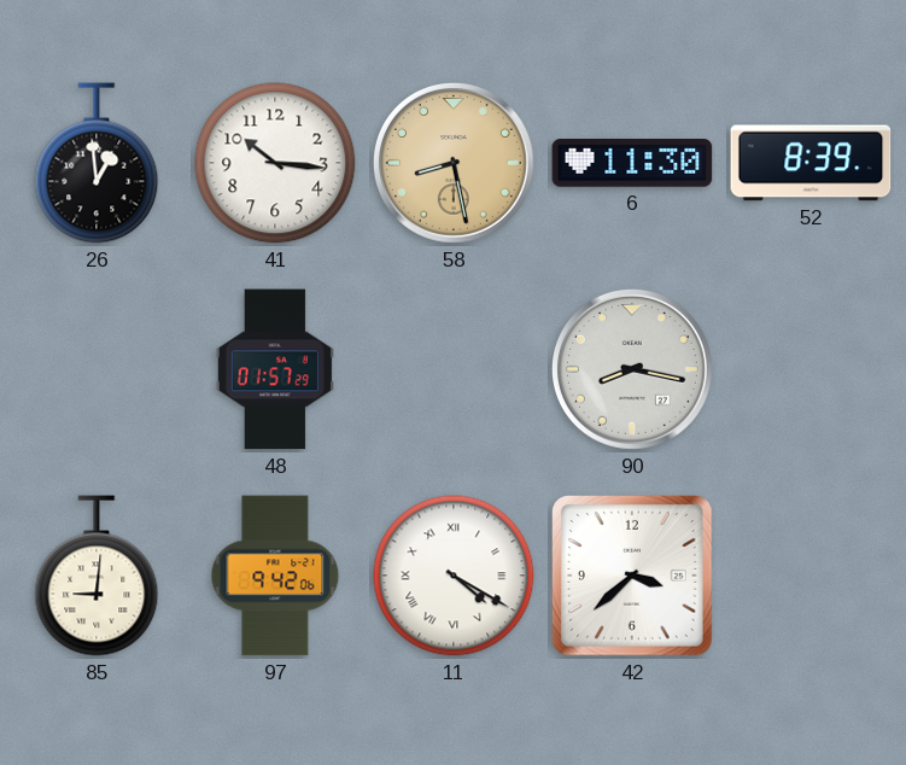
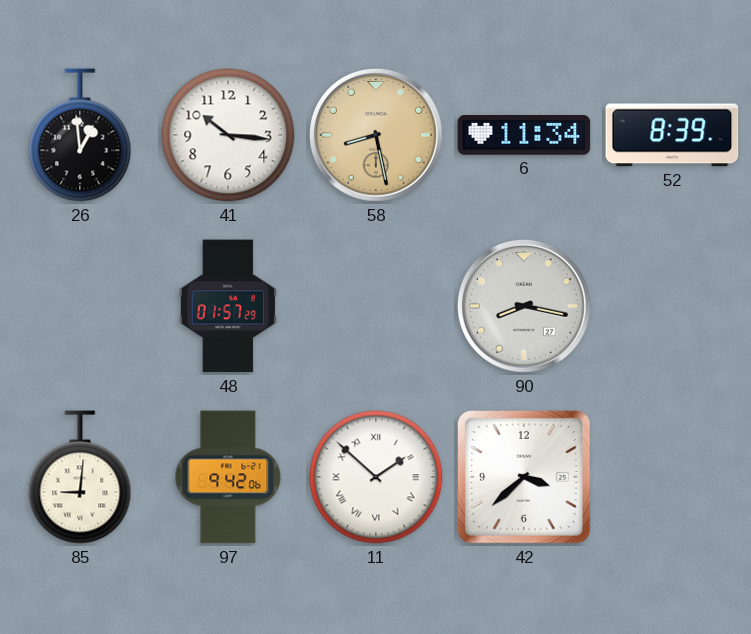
6: 11:30 -> 11:34 (524, 135)
11: 4:20 -> 1:52 (376, 477)
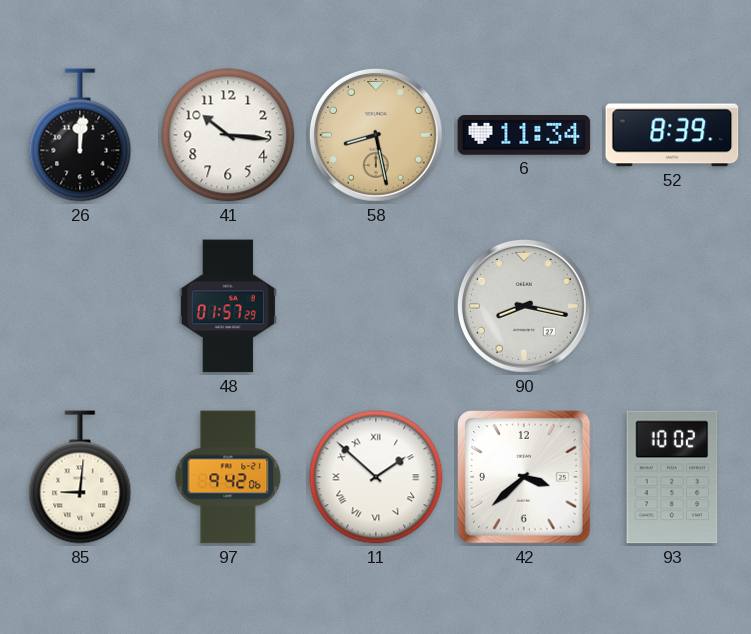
26: 12:59 -> 12:01 (80, 135)
93: none -> 10:02 (672, 477)
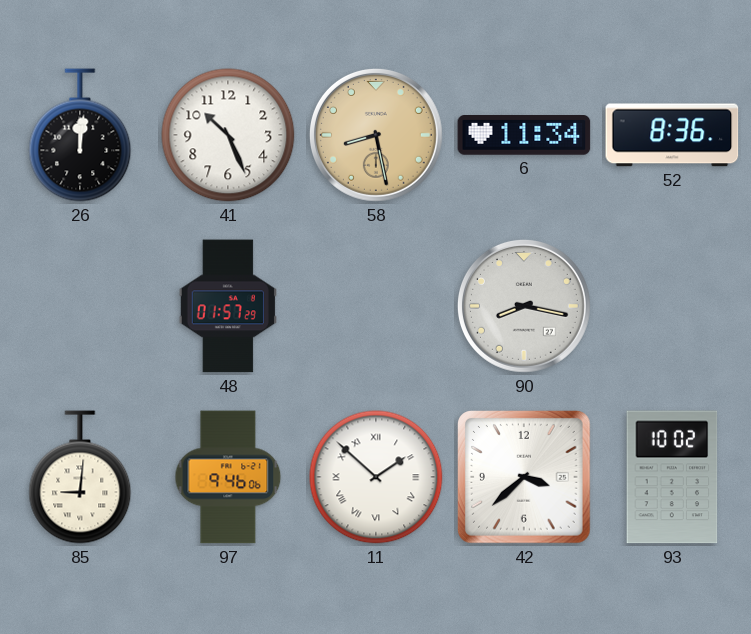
41: 10:16 -> 10:26 (228, 135)
52: 8:39 -> 8:36 (672, 135)
97: 9:42 -> 9:46 (228, 477)
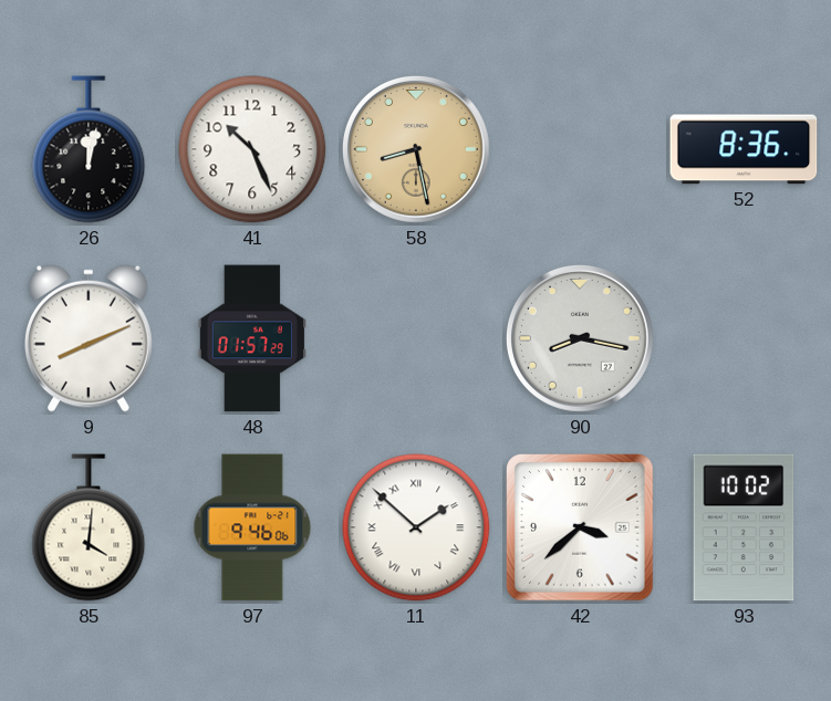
26: 12:01 -> 12:02 (89, 149)
6: 11:34 -> none (524, 135)
9: none -> 8:11 (89, 338)
85: 9:01 -> 4:01 (89, 527)
